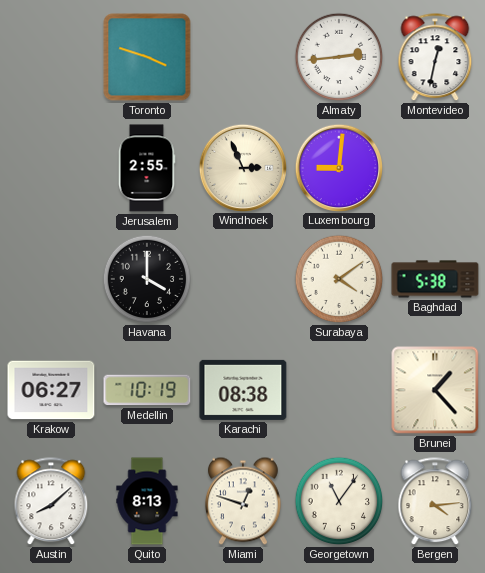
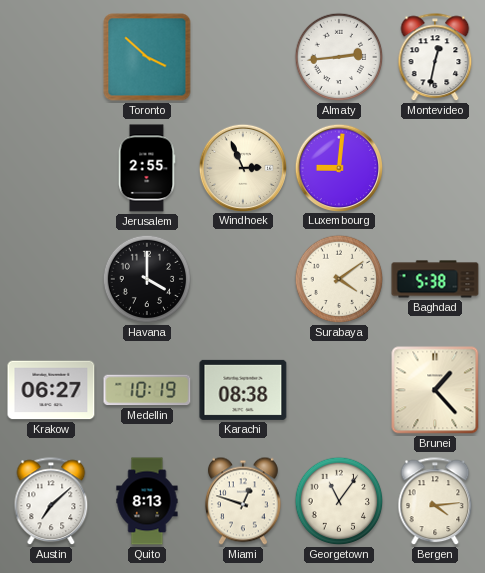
Toronto: 3:48 -> 3:52 (147, 57)
Austin: 8:08 -> 7:08 (51, 502)
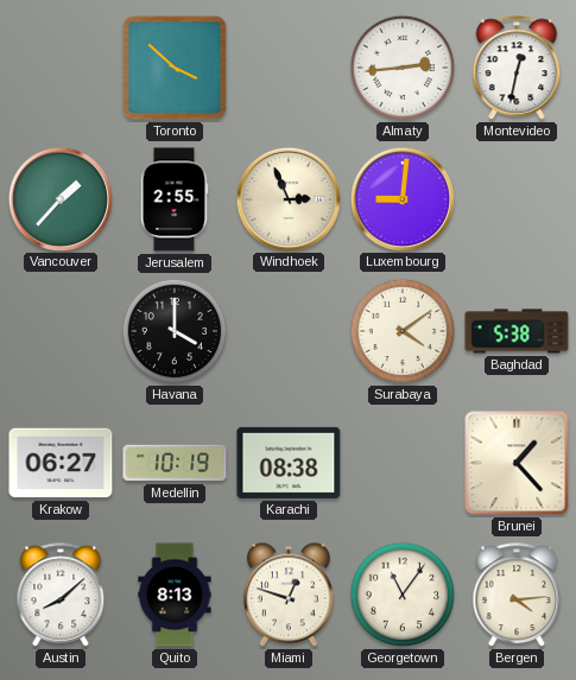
Vancouver: none -> 1:37 (59, 198)
Austin: 7:08 -> 8:08 (61, 596)
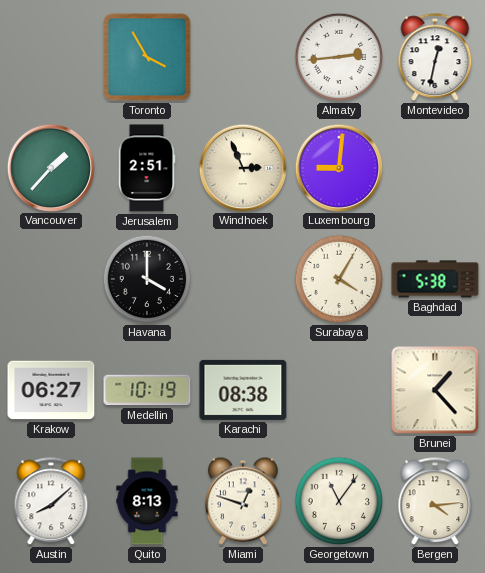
Toronto: 3:52 -> 3:55 (147, 57)
Jerusalem: 2:55 -> 2:51 (147, 168)
Surabaya: 4:09 -> 4:05 (339, 279)
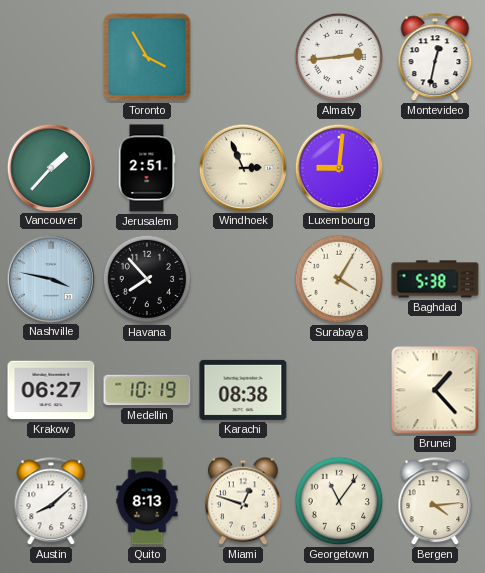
Nashville: none -> 3:47 (50, 278)
Havana: 4:00 -> 7:53 (147, 279)
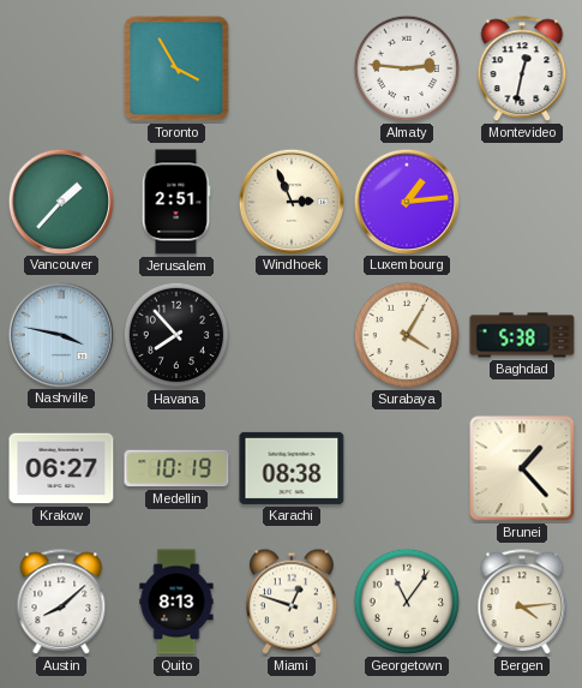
Almaty: 2:44 -> 2:46 (407, 68)
Luxembourg: 9:01 -> 1:14 (406, 201)
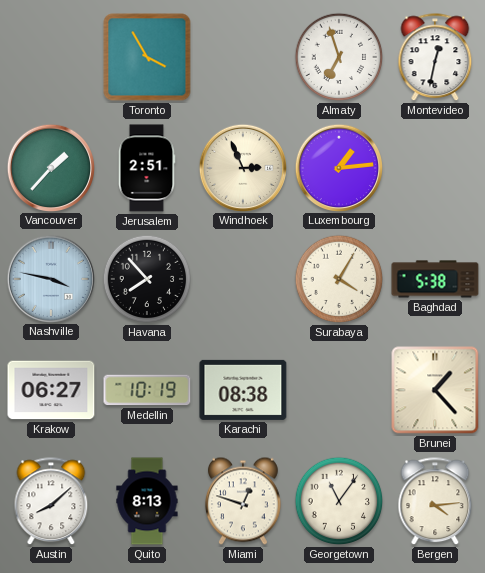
Almaty: 2:46 -> 6:57 (339, 57)
